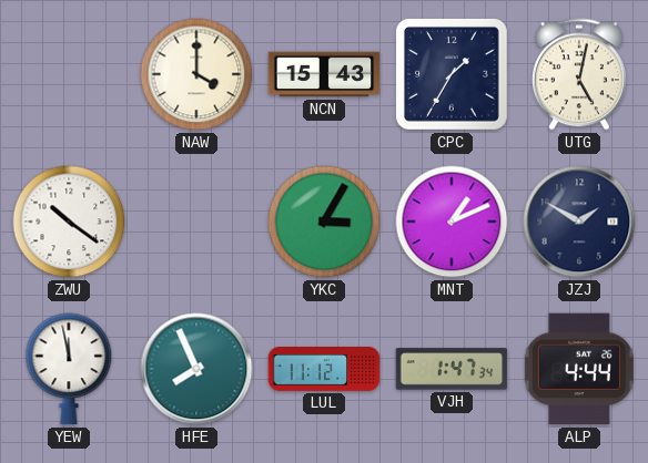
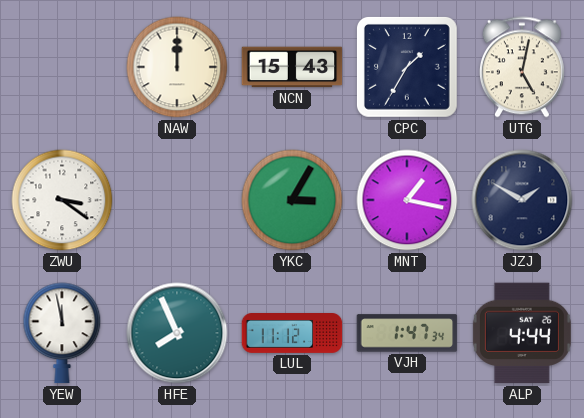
NAW: 4:00 -> 12:00 (177, 67)
ZWU: 10:21 -> 3:21 (62, 200)
MNT: 1:11 -> 1:17 (407, 200)
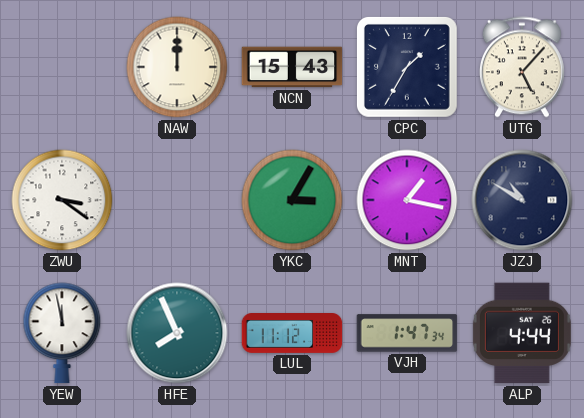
UTG: 5:02 -> 5:07 (522, 67)
JZJ: 1:50 -> 10:50 (522, 200)
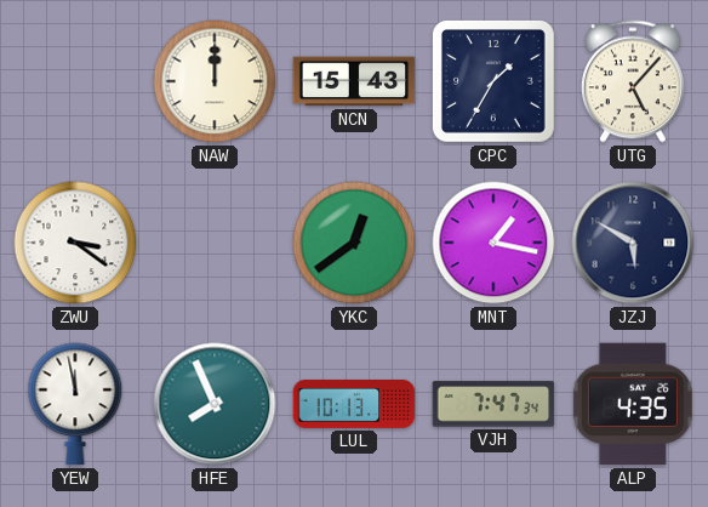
YKC: 3:05 -> 12:39 (354, 243)
JZJ: 10:50 -> 5:50 (633, 243)
LUL: 11:12 -> 10:13 (354, 405)
VJH: 1:47 -> 7:47 (493, 404)
ALP: 4:44 -> 4:35 (633, 404)
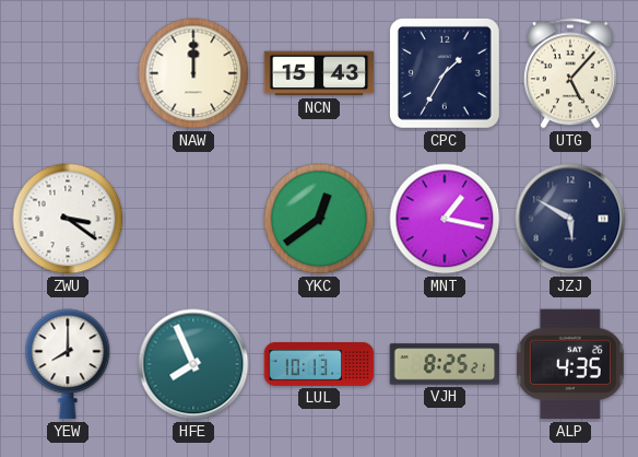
YEW: 11:58 -> 8:00 (68, 364)
VJH: 7:47 -> 8:25 (445, 364)
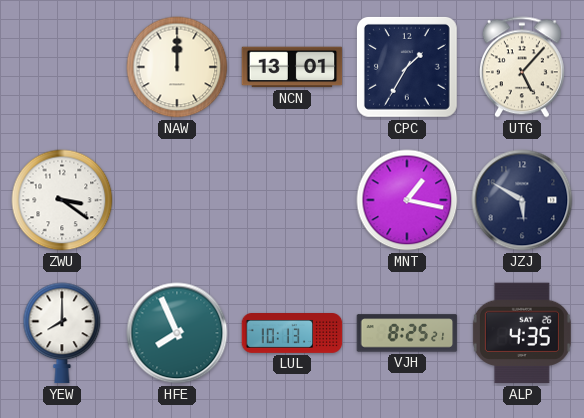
NCN: 15:43 -> 13:01 (292, 67)
YKC: 12:39 -> none (319, 219)
